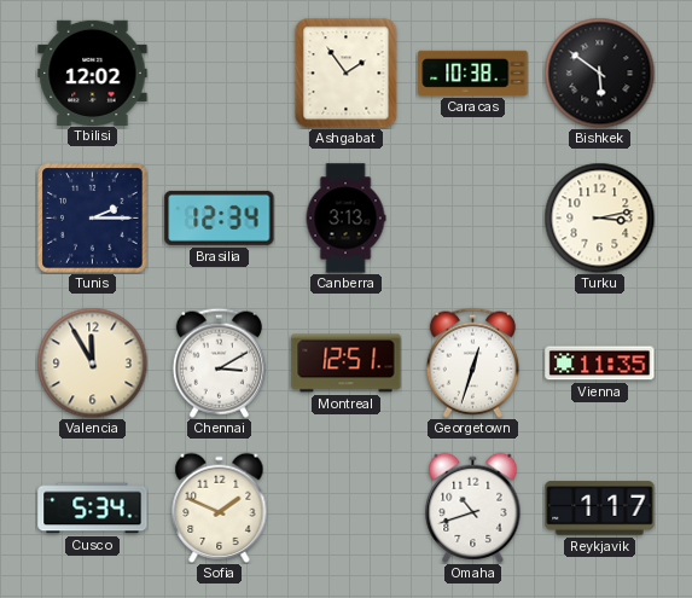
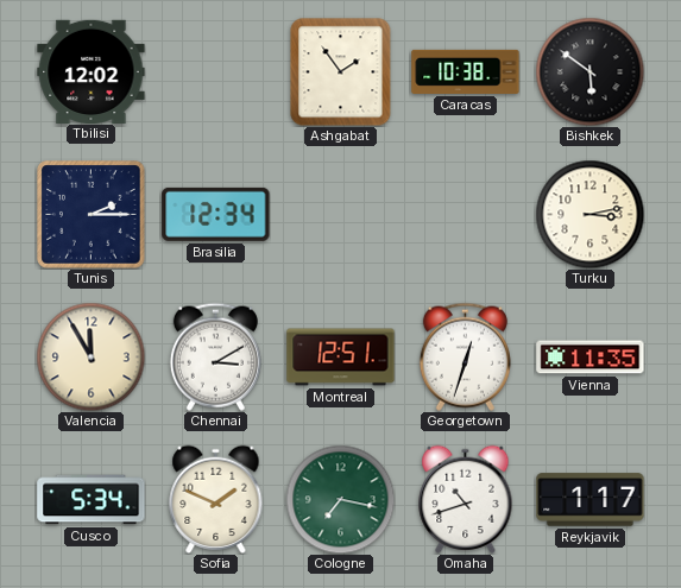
Canberra: 3:13 -> none (345, 219)
Cologne: none -> 7:17 (340, 499)
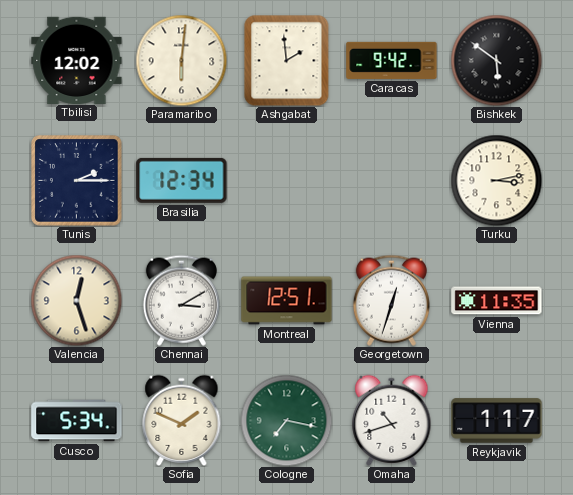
Paramaribo: none -> 6:01 (181, 60)
Ashgabat: 1:54 -> 1:59 (287, 60)
Caracas: 10:38 -> 9:42 (392, 60)
Valencia: 11:55 -> 12:27 (76, 300)
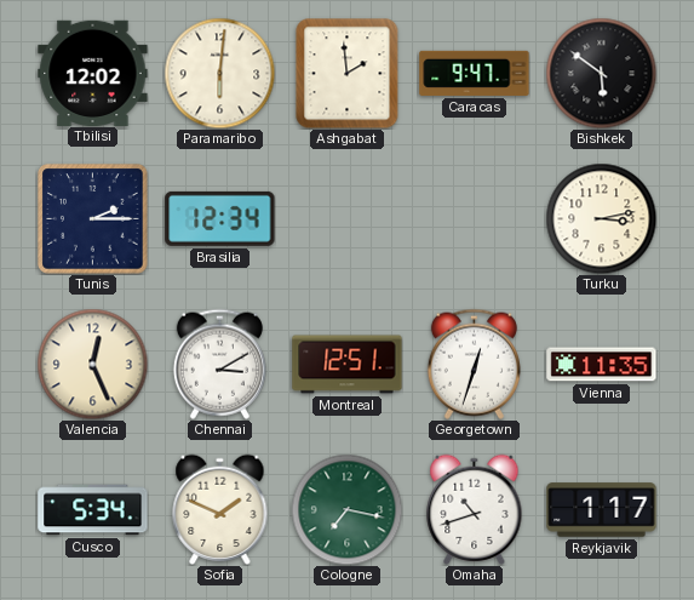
Caracas: 9:42 -> 9:47 (475, 73)
Valencia: 12:27 -> 12:26 (92, 364)
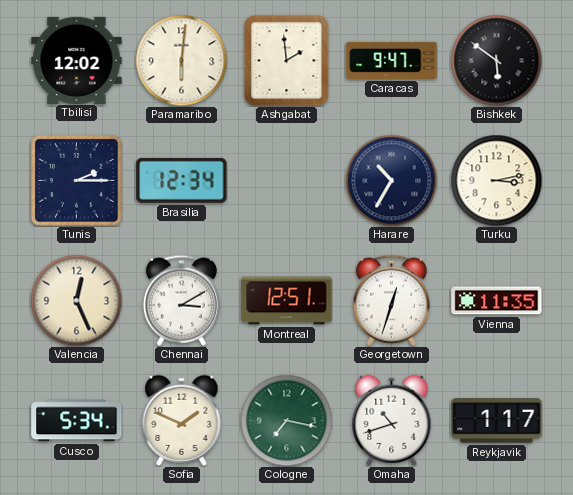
Harare: none -> 10:35 (391, 180)
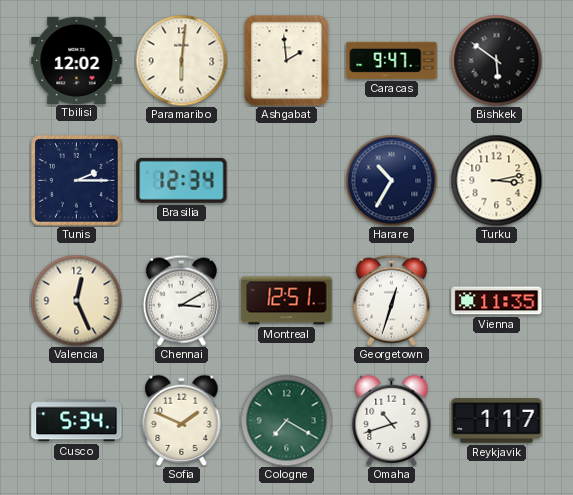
Cologne: 7:17 -> 7:20 (286, 420)
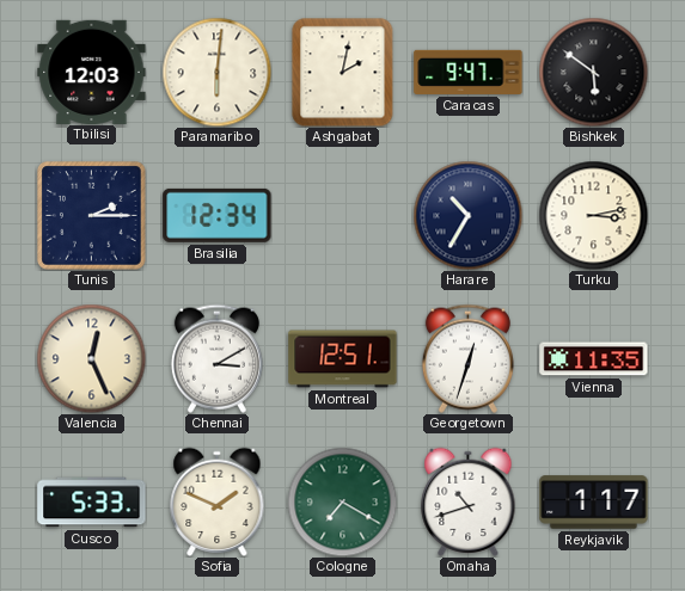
Tbilisi: 12:02 -> 12:03 (92, 72)
Ashgabat: 1:59 -> 2:02 (343, 72)
Cusco: 5:34 -> 5:33 (92, 503)
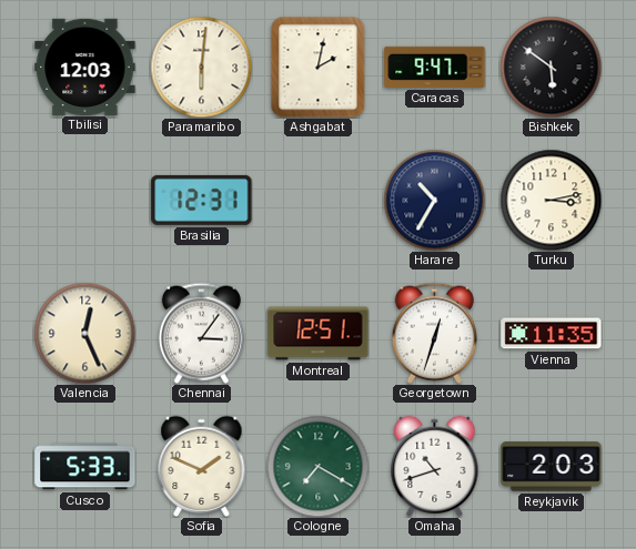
Tunis: 2:15 -> none (92, 216)
Brasilia: 12:34 -> 12:31 (202, 200)
Chennai: 3:10 -> 3:06 (201, 333)
Reykjavik: 1:17 -> 2:03 (552, 467)
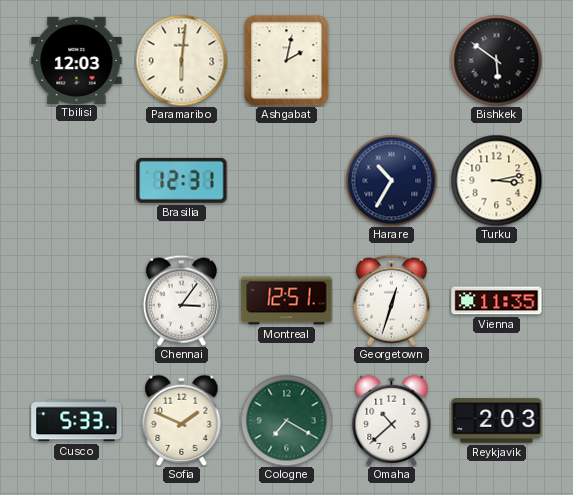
Caracas: 9:47 -> none (435, 67)
Valencia: 12:26 -> none (84, 333)
Omaha: 10:42 -> 10:38 (392, 420)
